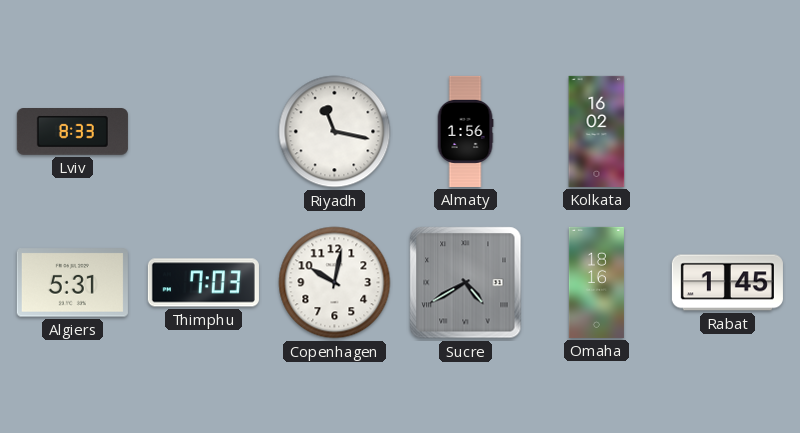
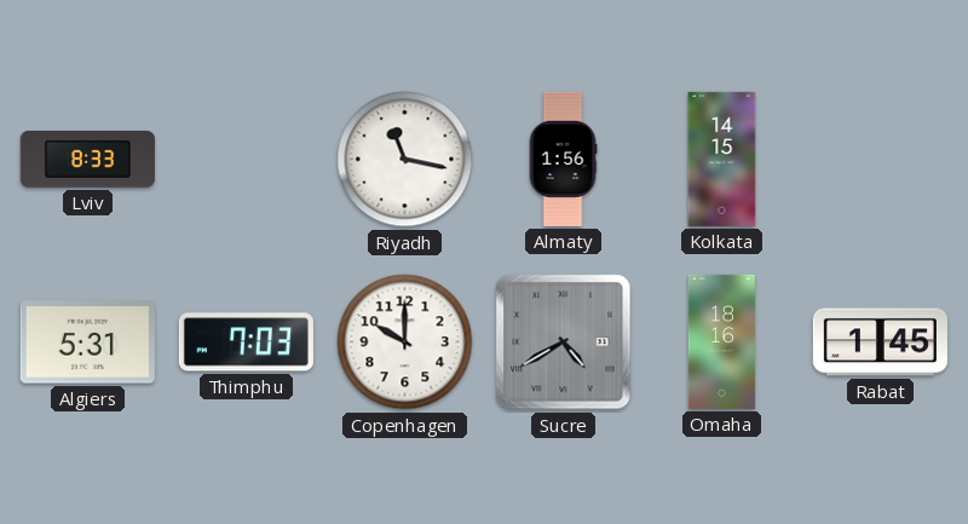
Kolkata: 16:02 -> 14:15 (722, 159)
Copenhagen: 10:02 -> 10:00 (405, 342)
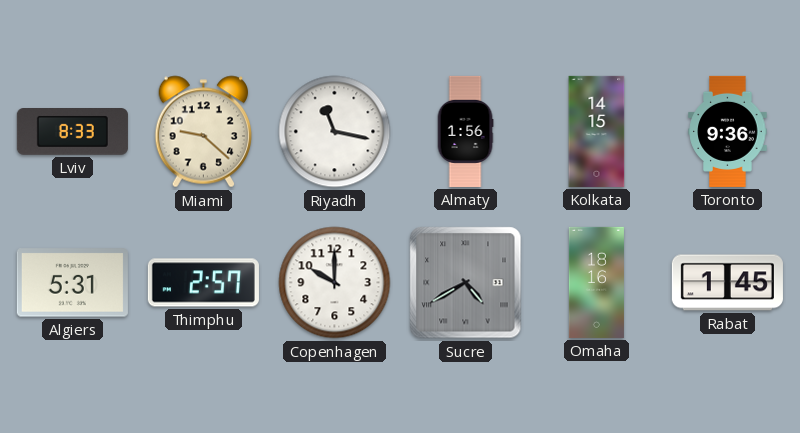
Miami: none -> 9:22 (204, 132)
Toronto: none -> 9:36 (728, 131)
Thimphu: 7:03 -> 2:57 (203, 283)
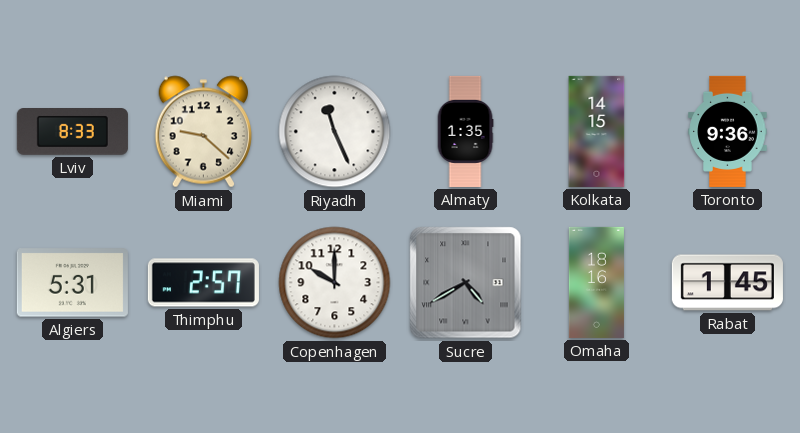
Riyadh: 11:17 -> 11:26 (335, 132)
Almaty: 1:56 -> 1:35 (465, 131)
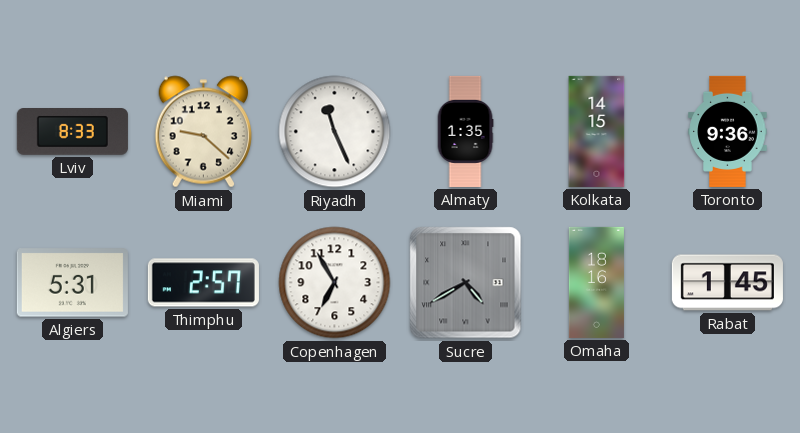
Copenhagen: 10:00 -> 6:55 (335, 283)
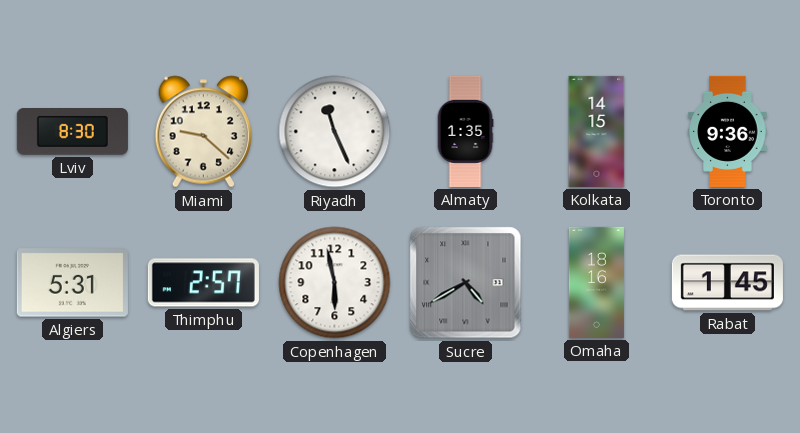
Lviv: 8:33 -> 8:30 (72, 132)
Copenhagen: 6:55 -> 5:58 (335, 283)
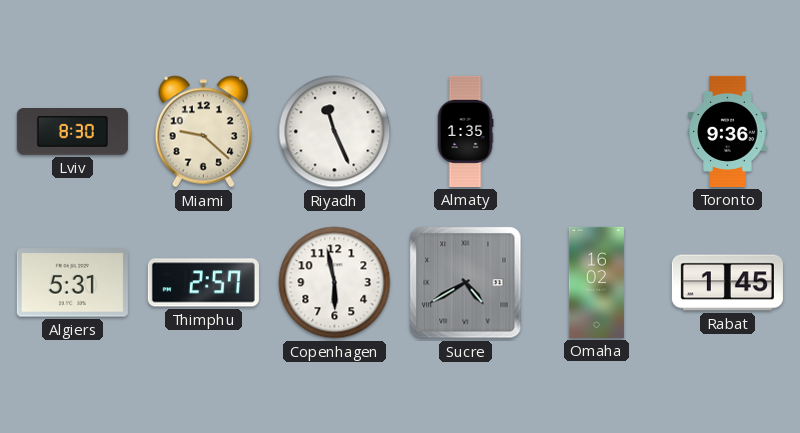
Kolkata: 14:15 -> none (597, 131)
Omaha: 18:16 -> 16:02 (596, 282)
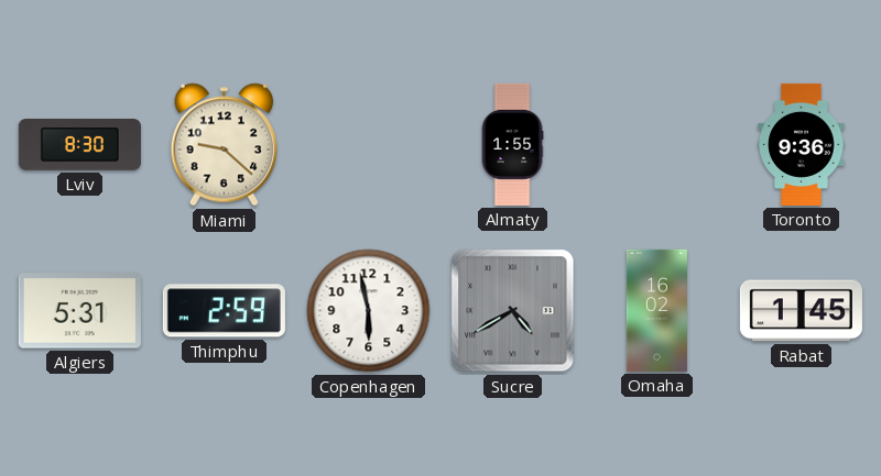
Riyadh: 11:26 -> none (335, 132)
Almaty: 1:35 -> 1:55 (512, 144)
Thimphu: 2:57 -> 2:59 (224, 311)
